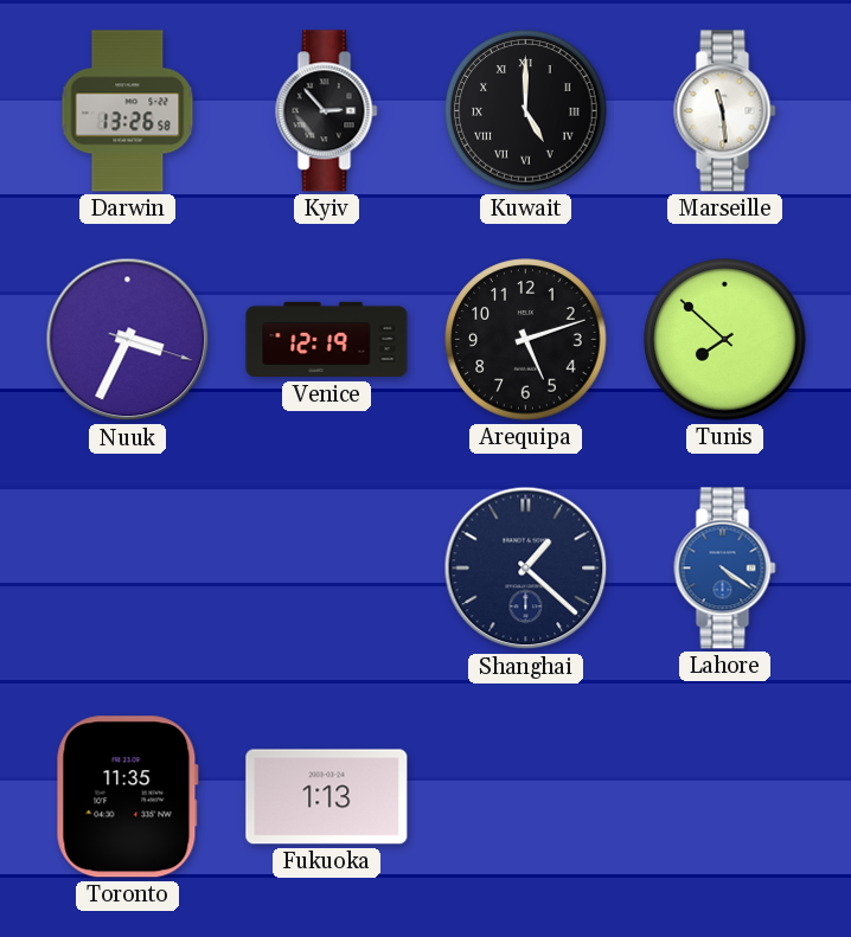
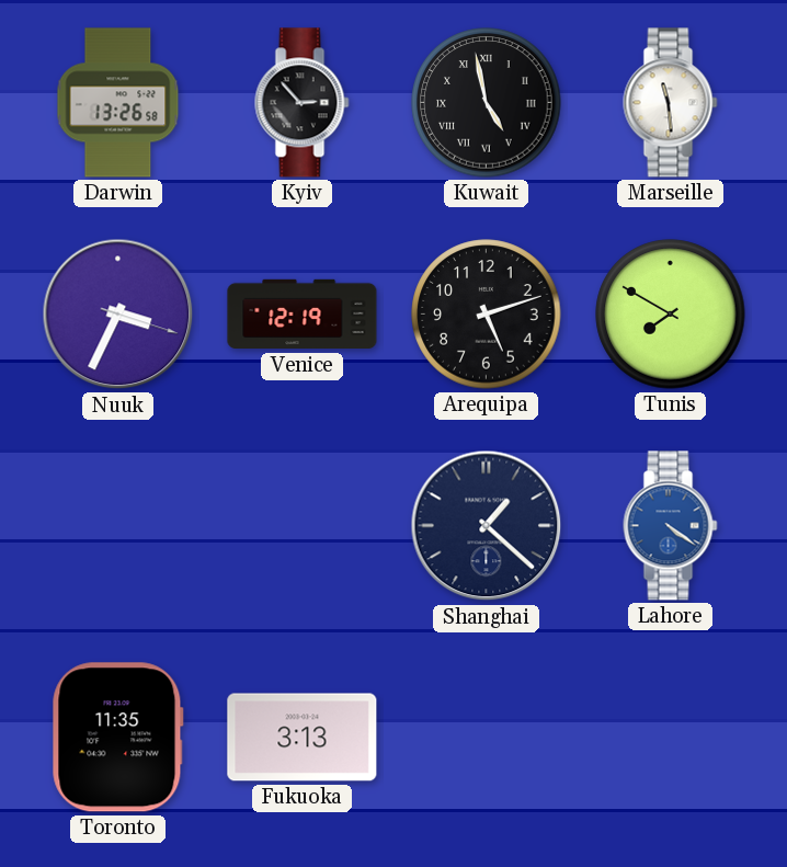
Kuwait: 5:00 -> 4:58 (487, 103)
Tunis: 7:52 -> 7:50 (671, 315)
Fukuoka: 1:13 -> 3:13 (303, 738)
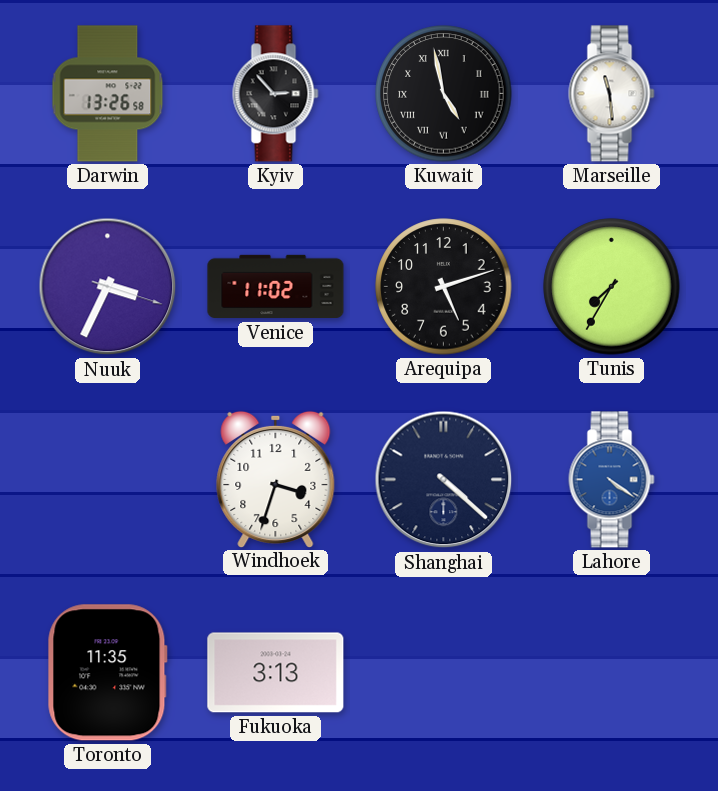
Venice: 12:19 -> 11:02 (276, 287)
Tunis: 7:50 -> 7:35 (612, 287)
Windhoek: none -> 3:33 (276, 479)
Shanghai: 1:22 -> 4:22 (444, 480)
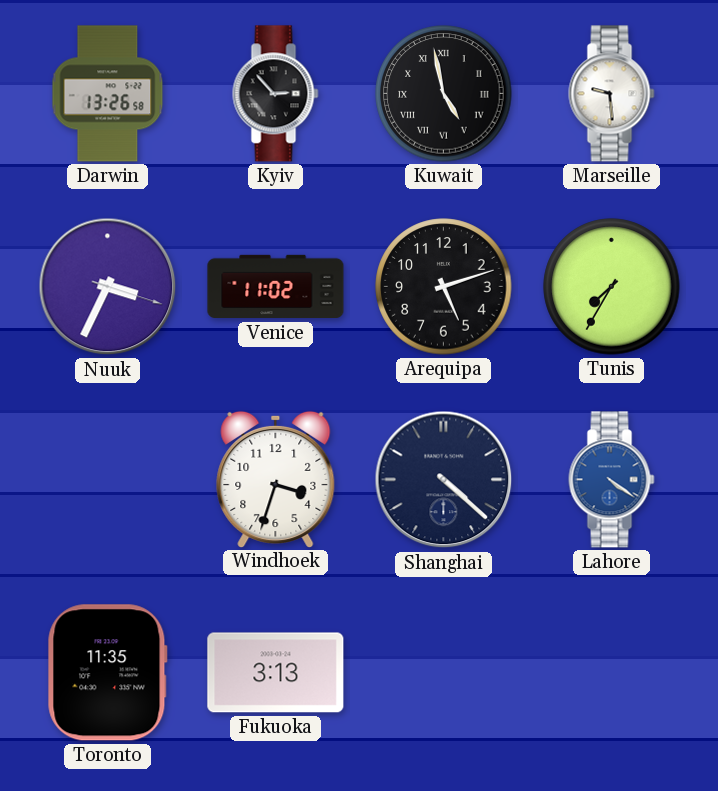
Marseille: 11:29 -> 9:29 (612, 94)
